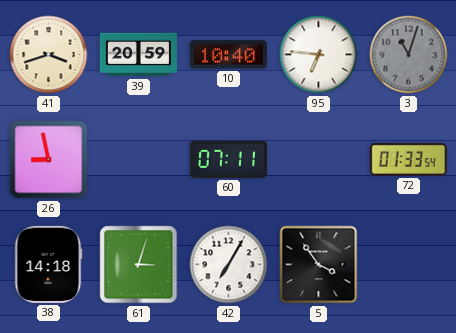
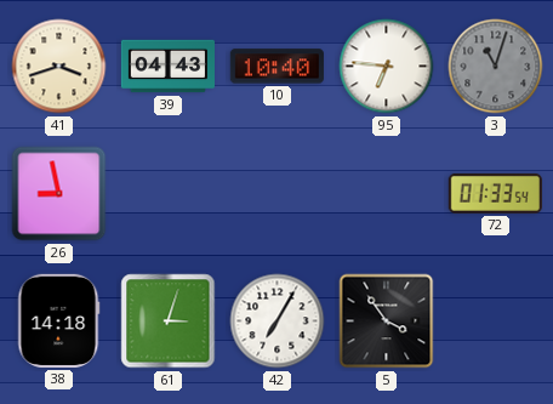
39: 20:59 -> 04:43 (167, 67)
60: 07:11 -> none (228, 159)
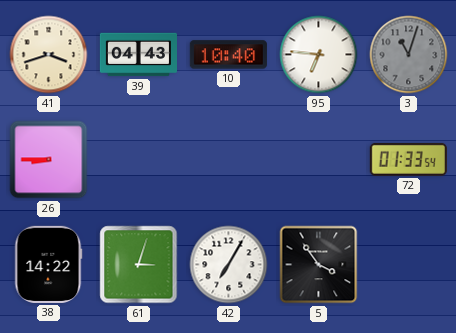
26: 8:58 -> 8:45 (49, 160)
38: 14:18 -> 14:22 (49, 264)
